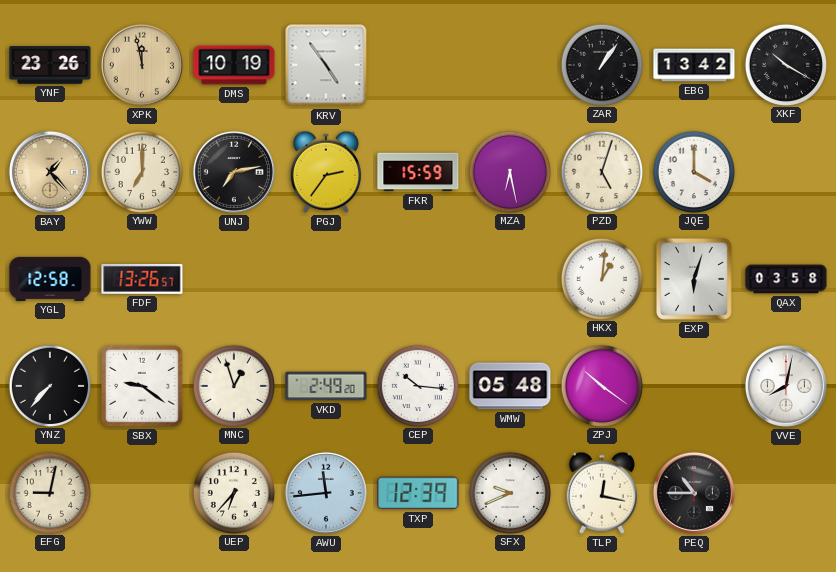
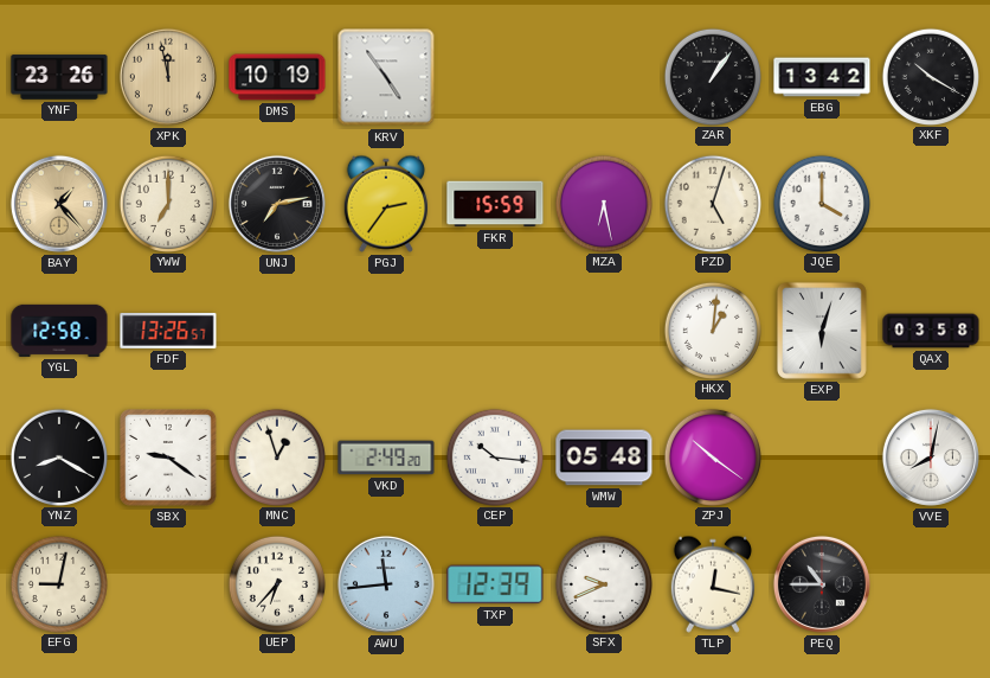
YNZ: 7:37 -> 8:20 (58, 456)
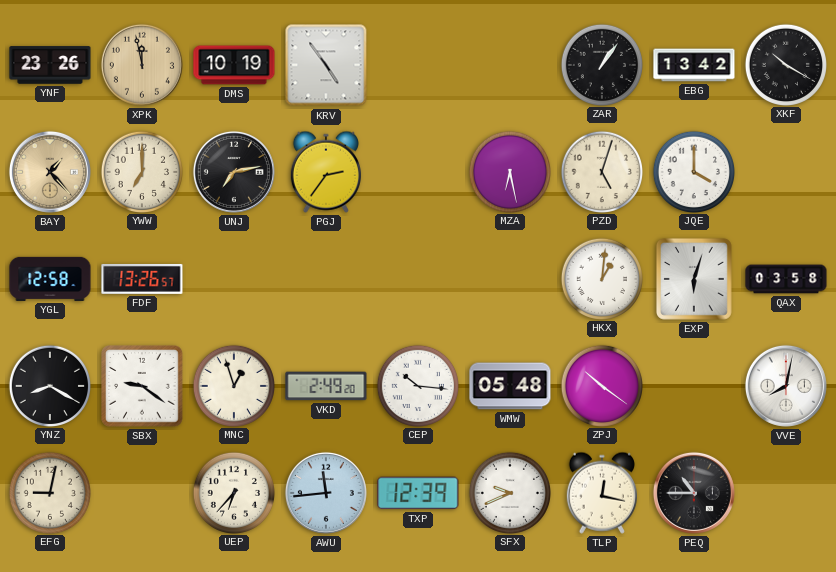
FKR: 15:59 -> none (495, 204)
